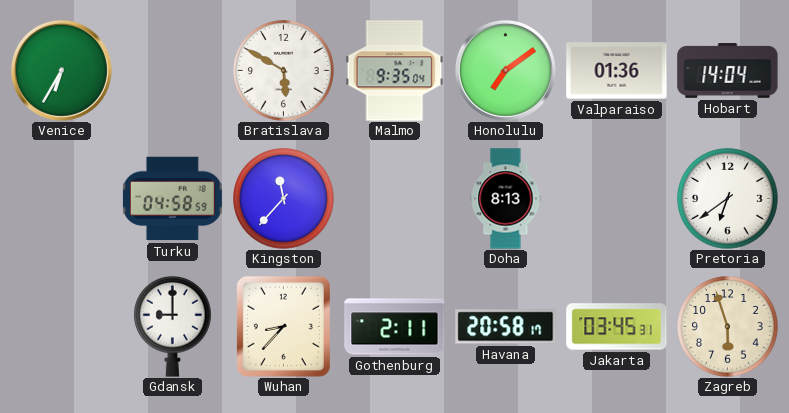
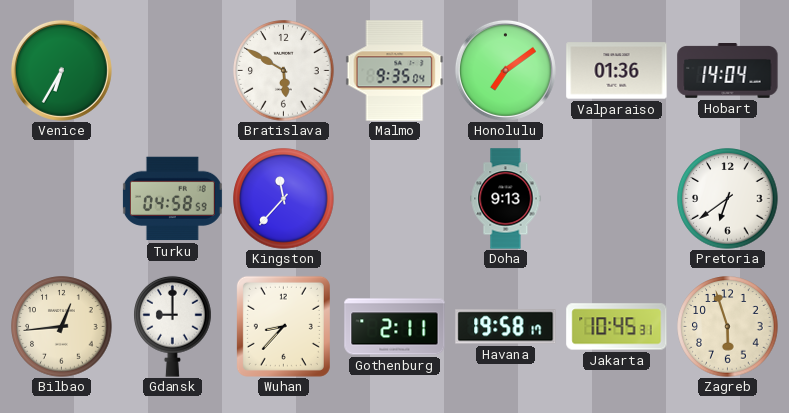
Doha: 8:13 -> 9:13 (506, 199)
Bilbao: none -> 12:44 (62, 327)
Havana: 20:58 -> 19:58 (506, 327)
Jakarta: 03:45 -> 10:45 (617, 327)
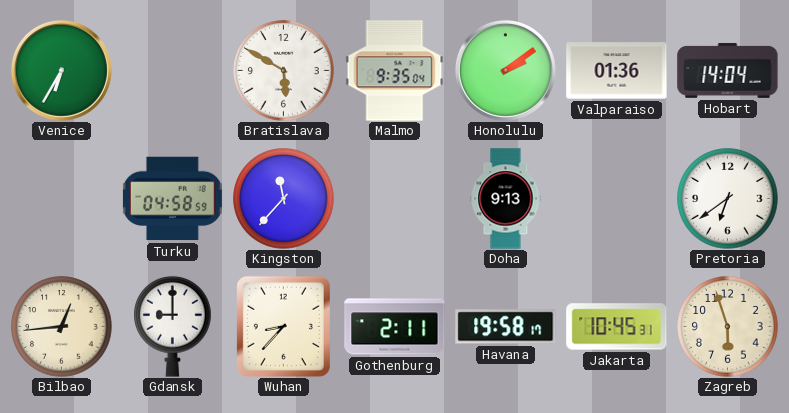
Honolulu: 7:09 -> 2:09 (505, 70)
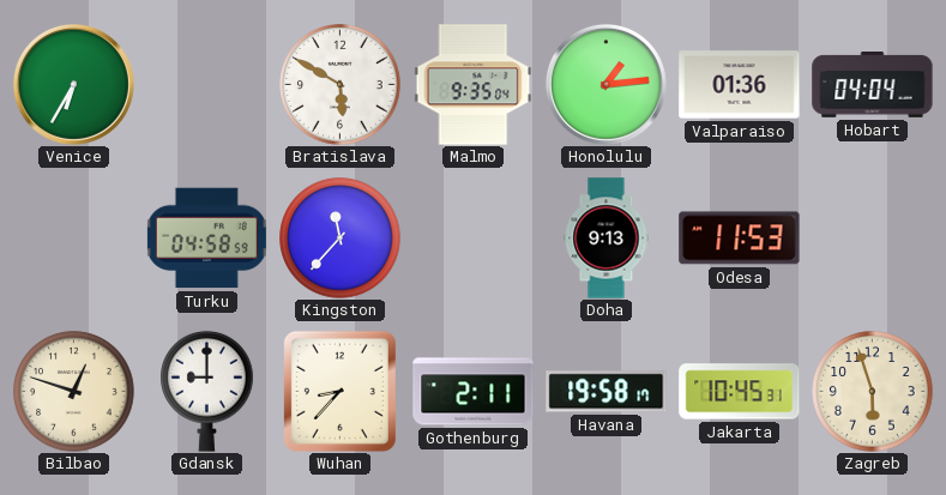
Honolulu: 2:09 -> 1:14 (605, 84)
Hobart: 14:04 -> 04:04 (873, 85)
Odesa: none -> 11:53 (740, 239)
Pretoria: 6:39 -> none (728, 199)
Bilbao: 12:44 -> 12:48 (74, 392)
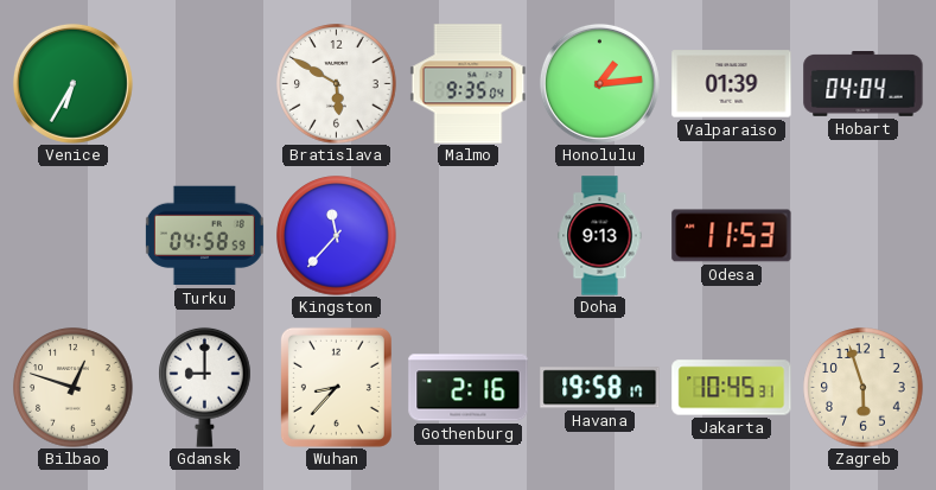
Valparaiso: 01:36 -> 01:39 (732, 84)
Gothenburg: 2:11 -> 2:16 (469, 388)
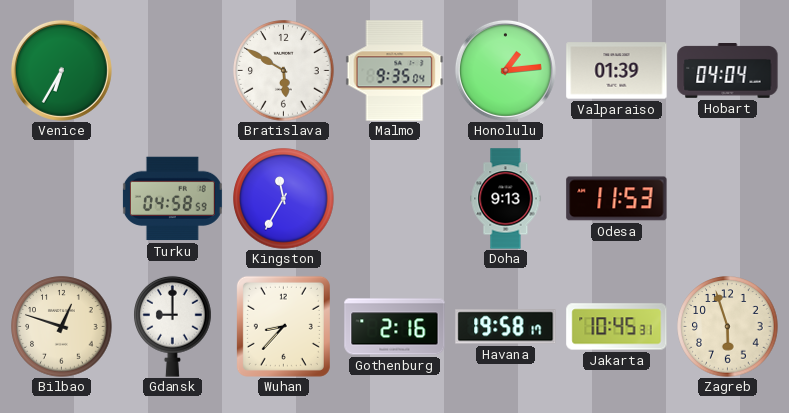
Kingston: 11:37 -> 11:35 (284, 199)
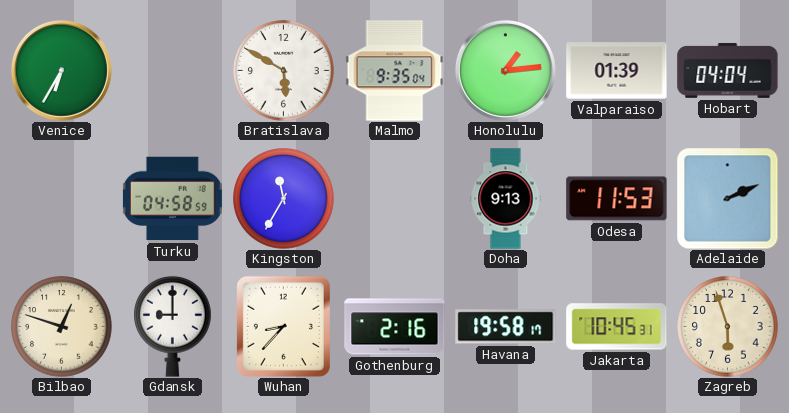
Adelaide: none -> 2:11 (727, 198)
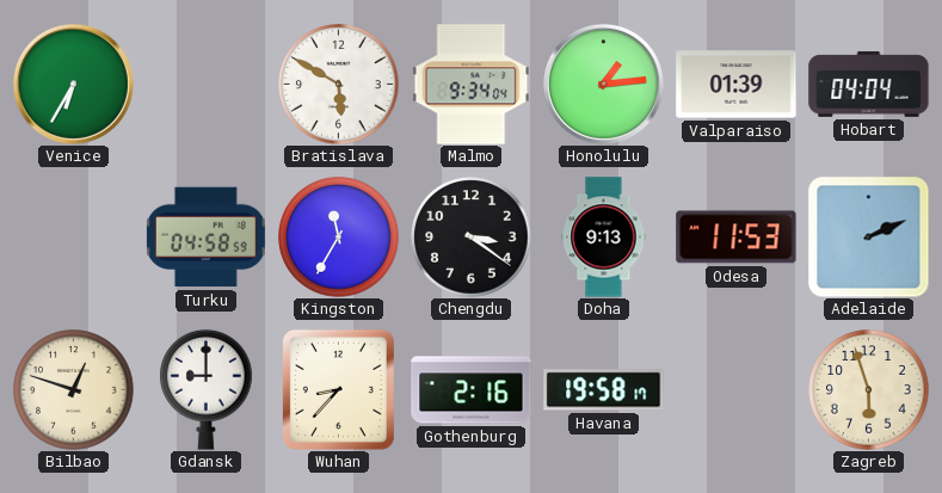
Malmo: 9:35 -> 9:34 (472, 85)
Chengdu: none -> 3:21 (472, 238)
Jakarta: 10:45 -> none (617, 327)
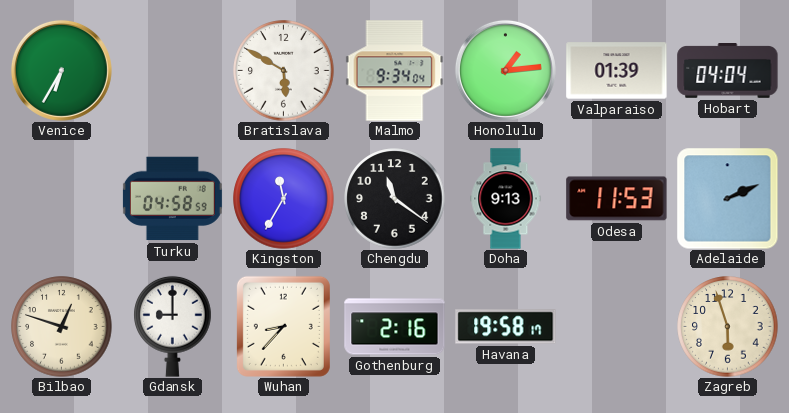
Chengdu: 3:21 -> 11:21 (395, 199)
